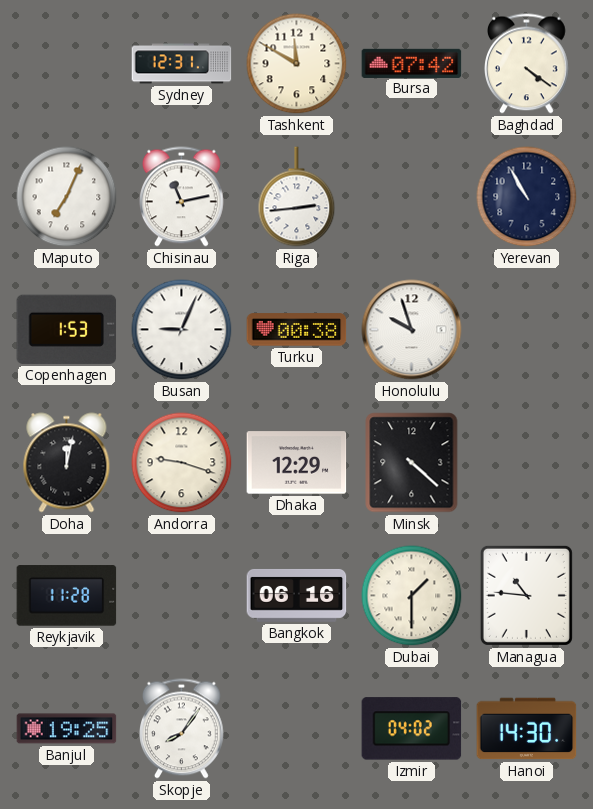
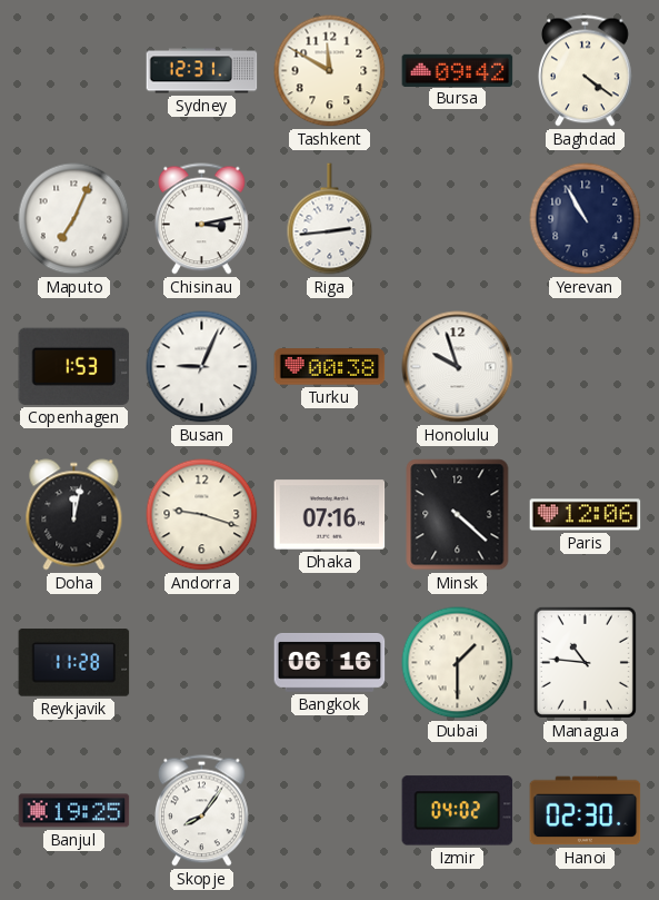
Bursa: 07:42 -> 09:42 (458, 70)
Chisinau: 11:13 -> 3:13 (202, 219)
Dhaka: 12:29 -> 07:16 (330, 515)
Paris: none -> 12:06 (586, 515)
Hanoi: 14:30 -> 02:30 (586, 811)
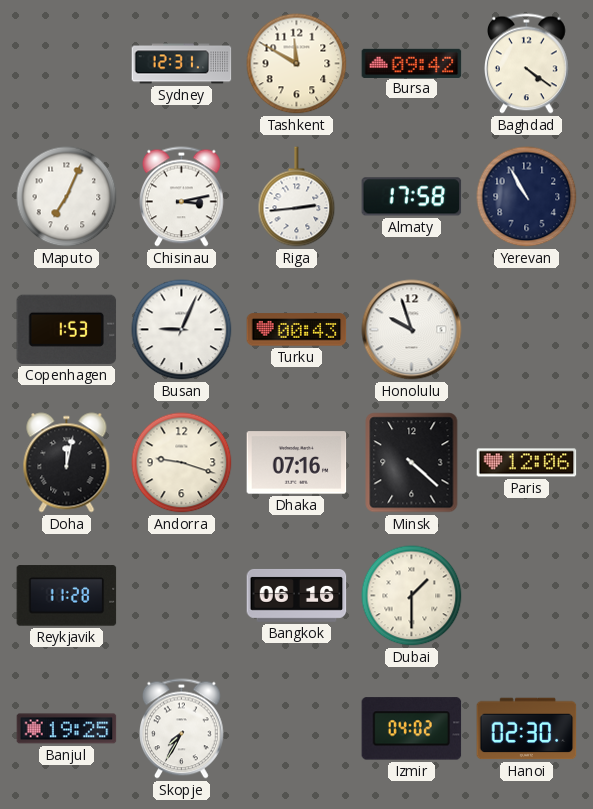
Almaty: none -> 17:58 (412, 197)
Turku: 00:38 -> 00:43 (297, 330)
Managua: 10:46 -> none (585, 662)
Skopje: 8:06 -> 7:35 (182, 729)
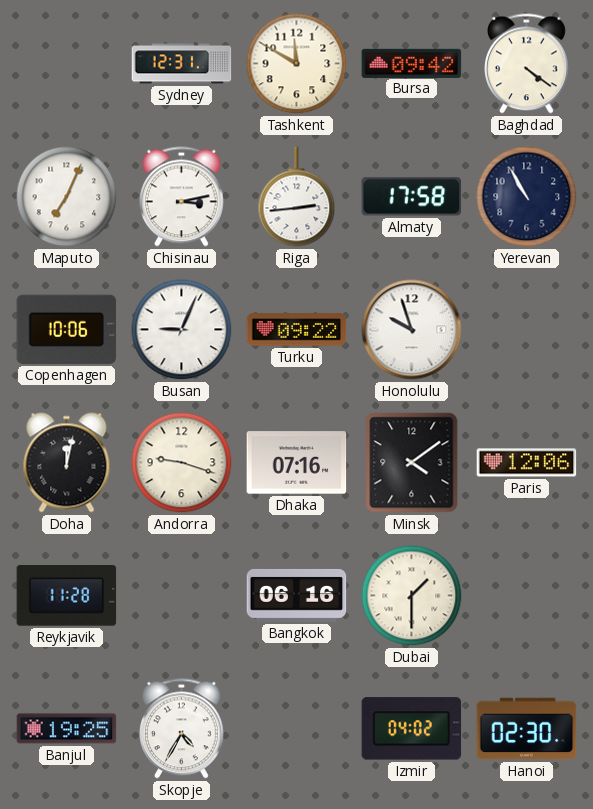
Copenhagen: 1:53 -> 10:06 (67, 329)
Turku: 00:43 -> 09:22 (297, 330)
Minsk: 4:22 -> 4:09 (412, 463)
Skopje: 7:35 -> 4:35 (182, 729)
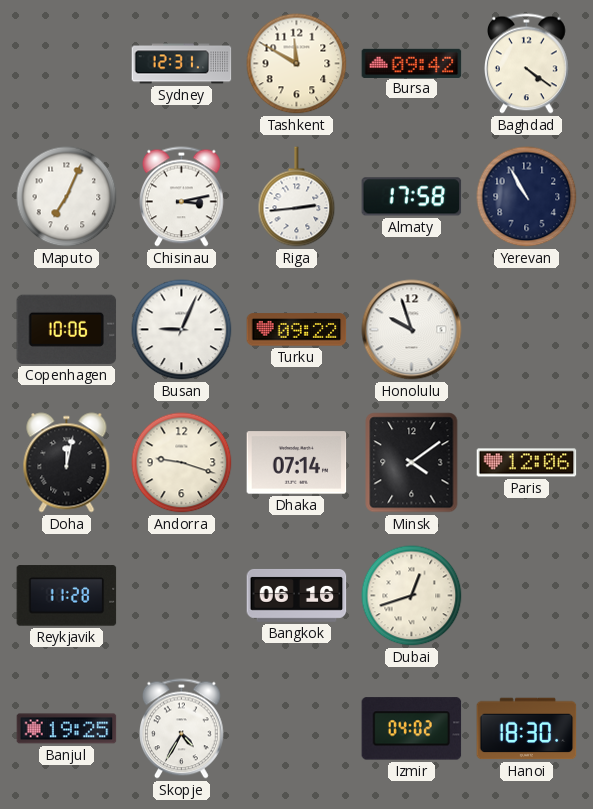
Dhaka: 07:16 -> 07:14 (297, 463)
Dubai: 1:30 -> 12:42 (412, 596)
Hanoi: 02:30 -> 18:30 (527, 729)
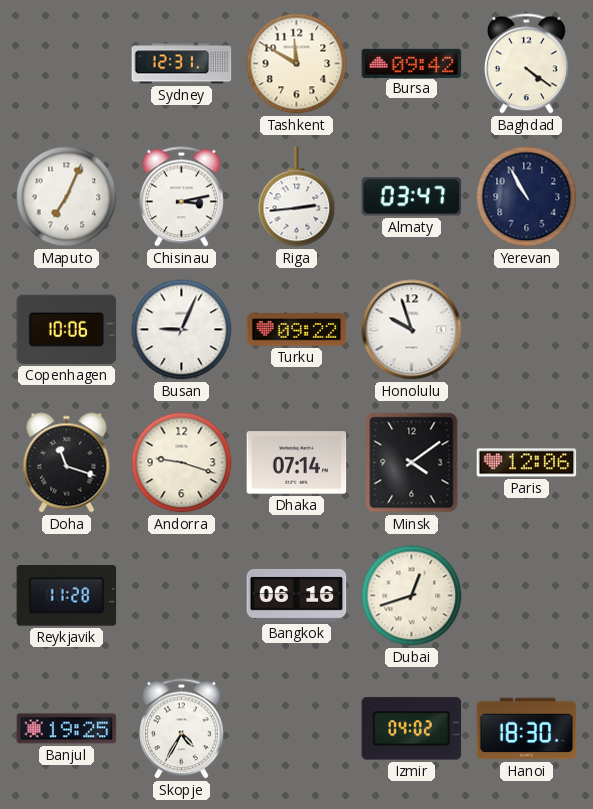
Almaty: 17:58 -> 03:47 (412, 197)
Doha: 12:02 -> 11:18 (67, 463)
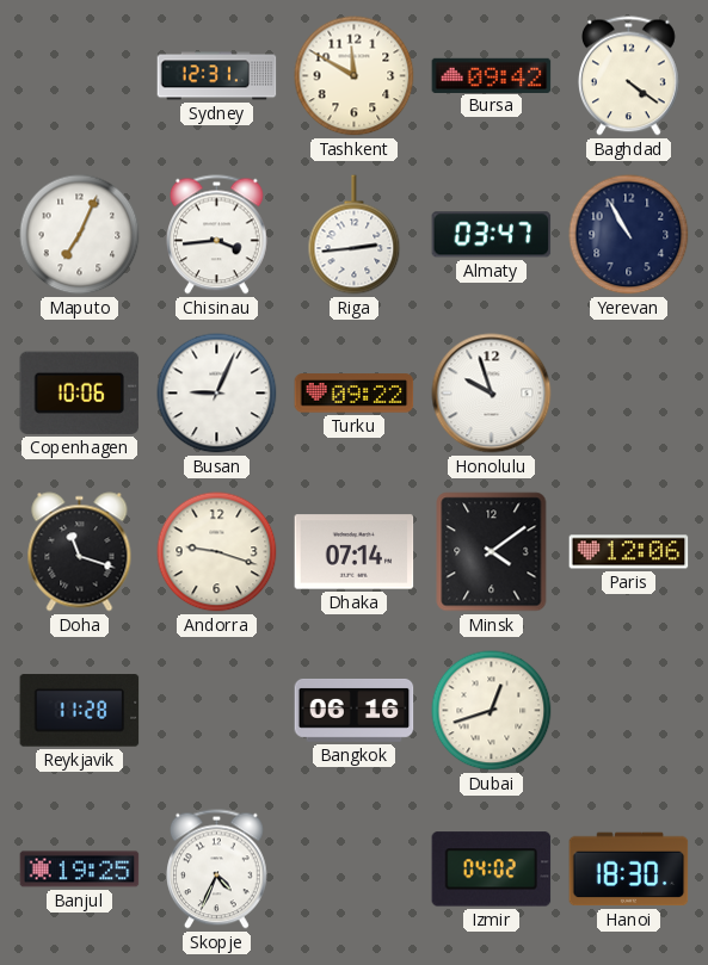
Chisinau: 3:13 -> 3:44 (217, 235)
Skopje: 4:35 -> 4:34 (217, 870)
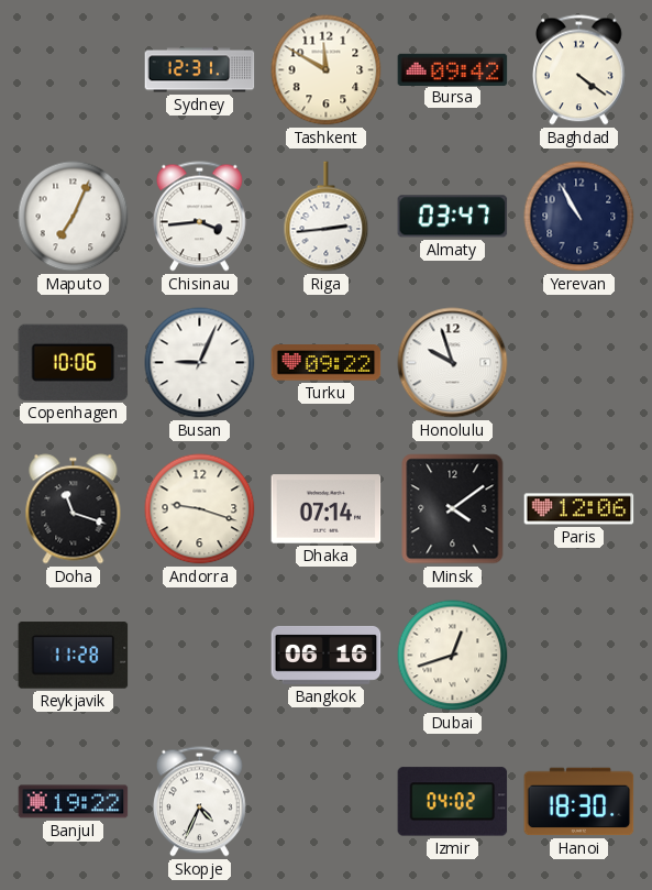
Banjul: 19:25 -> 19:22 (74, 802)
